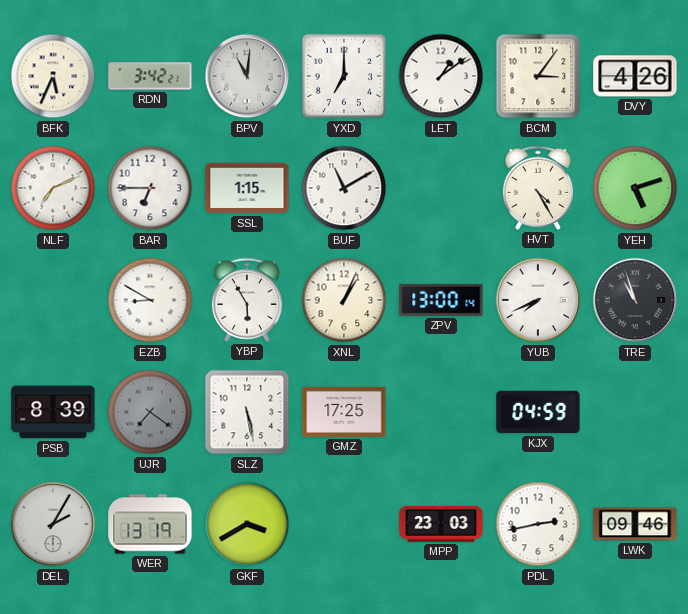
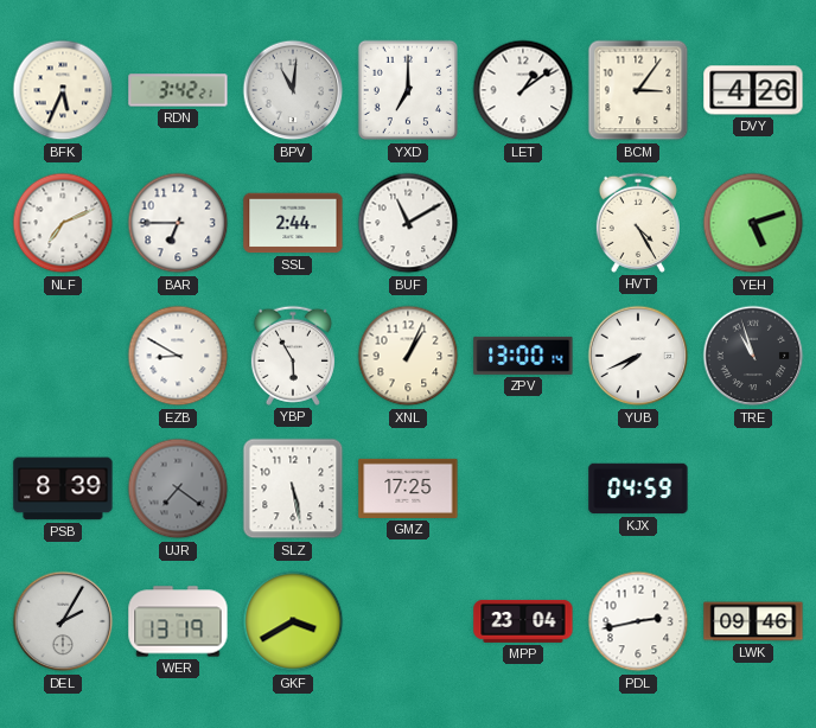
SSL: 1:15 -> 2:44 (293, 223)
MPP: 23:03 -> 23:04 (523, 621)
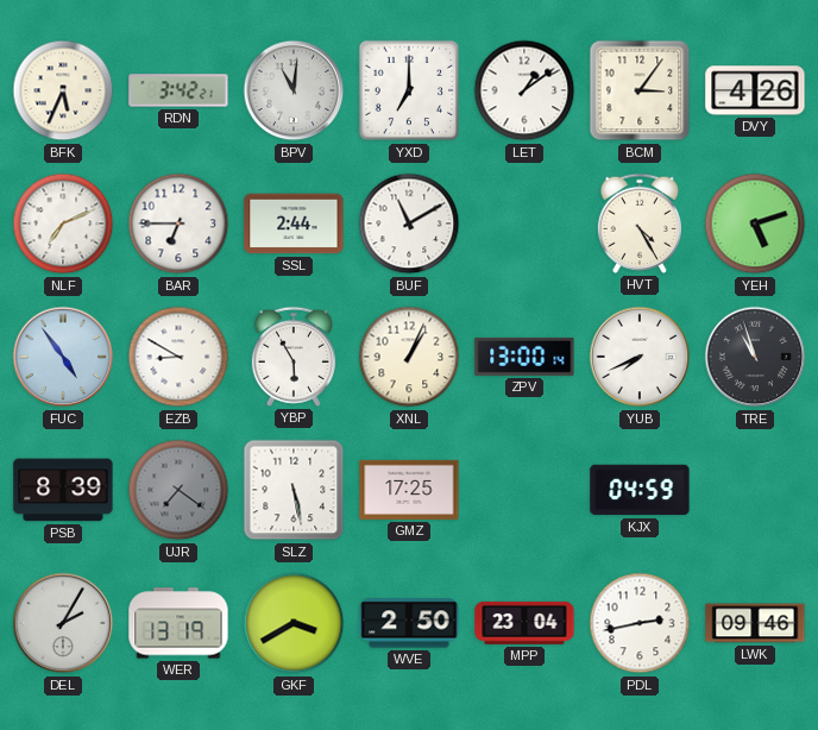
FUC: none -> 4:54 (63, 357)
WVE: none -> 2:50 (409, 623)
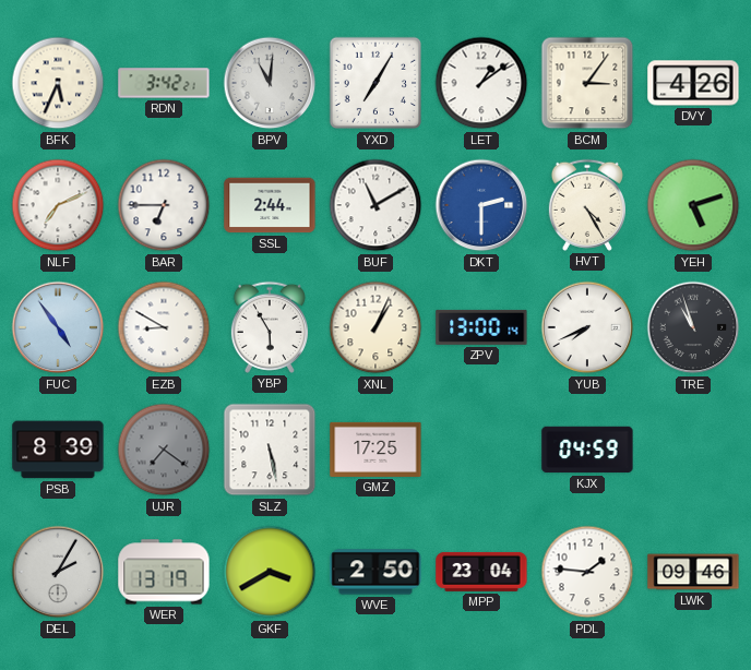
YXD: 7:00 -> 7:05 (375, 83)
DKT: none -> 2:30 (481, 205)
PDL: 2:43 -> 1:46 (587, 572)
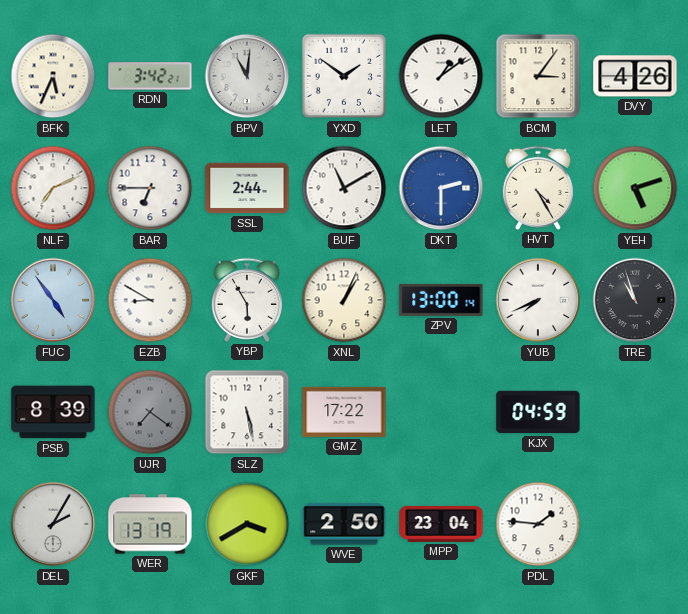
YXD: 7:05 -> 1:51 (344, 76)
GMZ: 17:25 -> 17:22 (344, 412)
LWK: 09:46 -> none (693, 572)
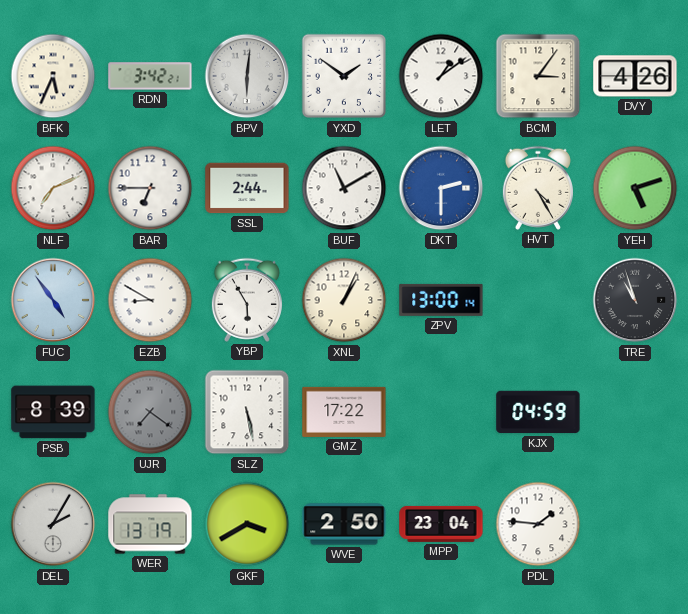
BPV: 11:01 -> 6:01 (247, 76)
YUB: 7:41 -> none (538, 300)
